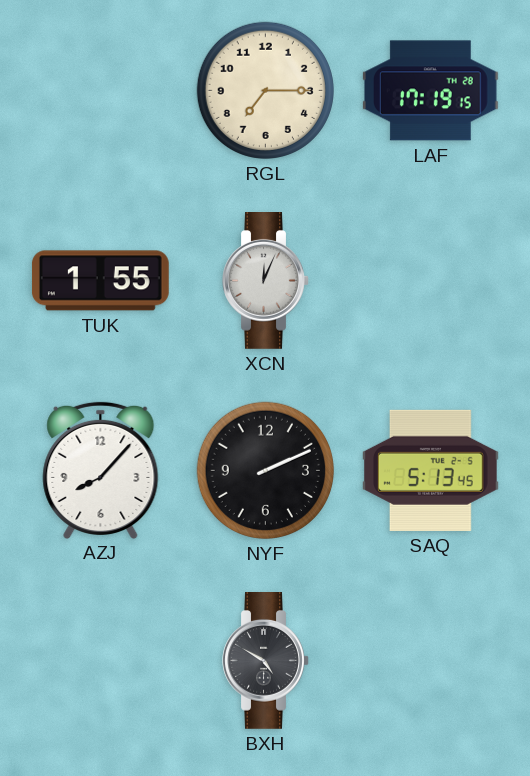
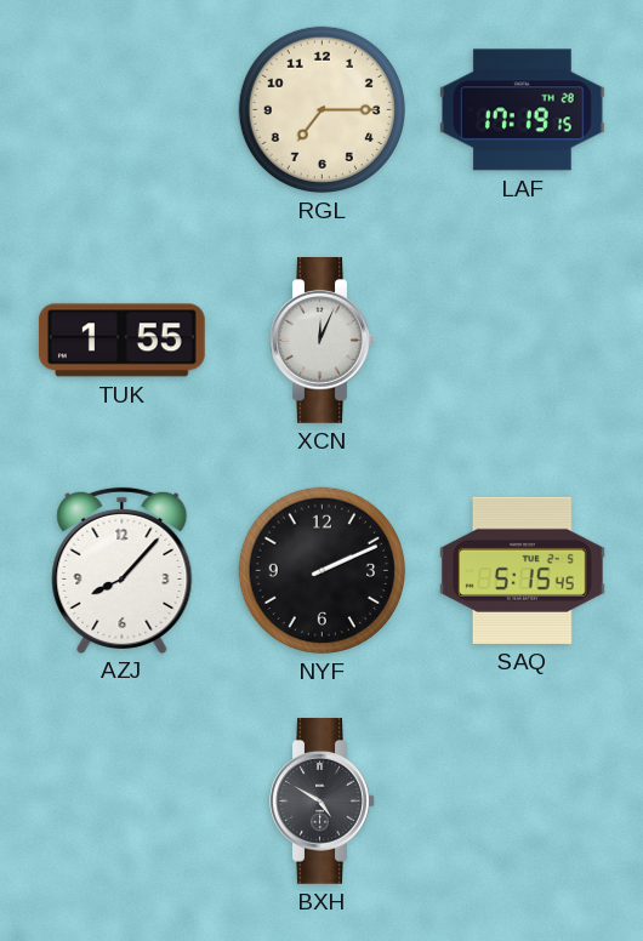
SAQ: 5:13 -> 5:15 (523, 570)
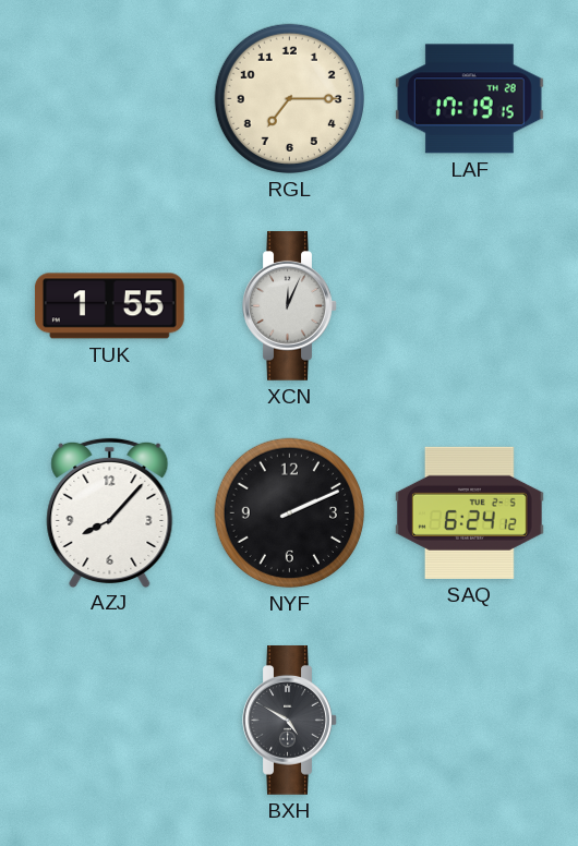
SAQ: 5:15 -> 6:24 (470, 512)
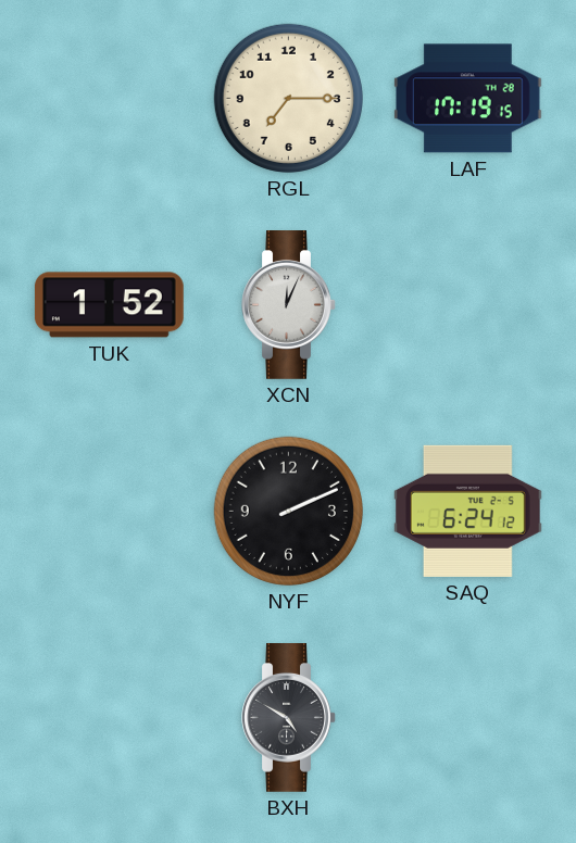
TUK: 1:55 -> 1:52 (109, 305)
AZJ: 8:07 -> none (110, 512)
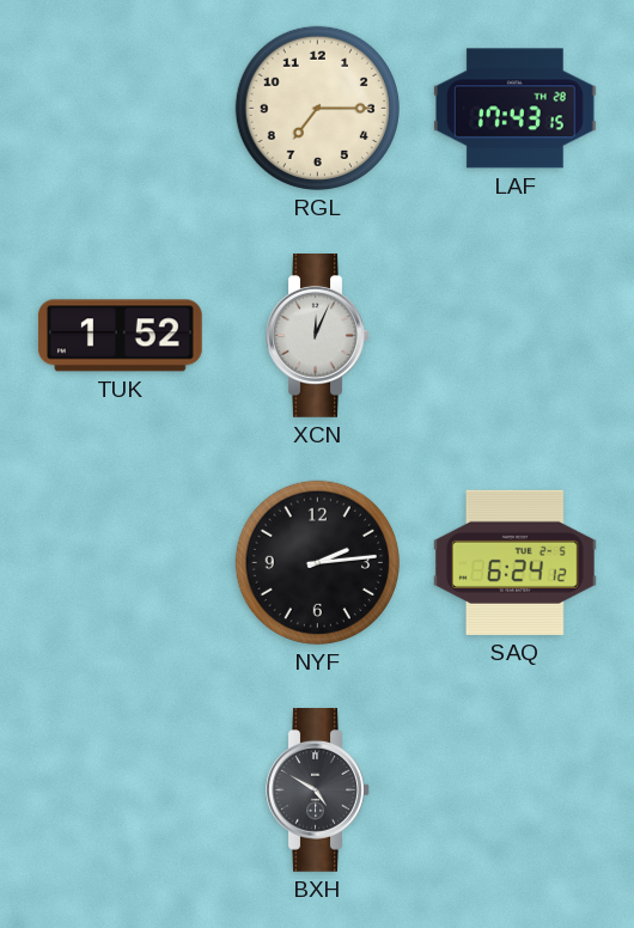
LAF: 17:19 -> 17:43 (514, 109)
NYF: 2:11 -> 2:14 (317, 562)
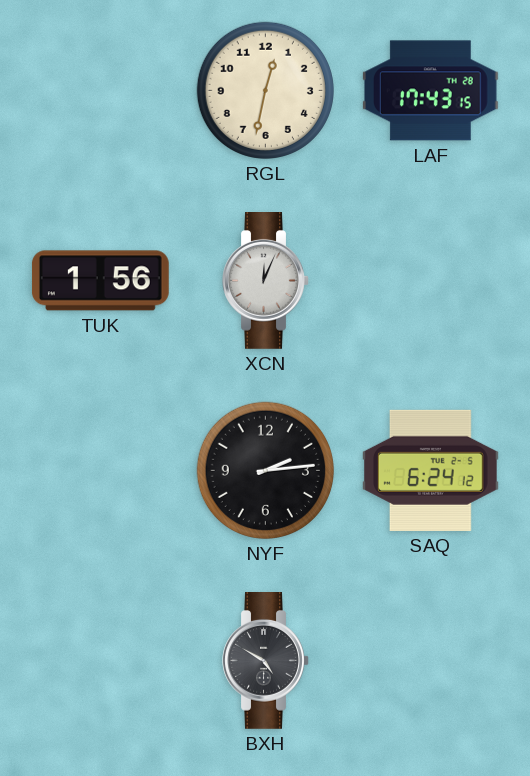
RGL: 7:15 -> 12:32 (265, 90)
TUK: 1:52 -> 1:56 (100, 281)
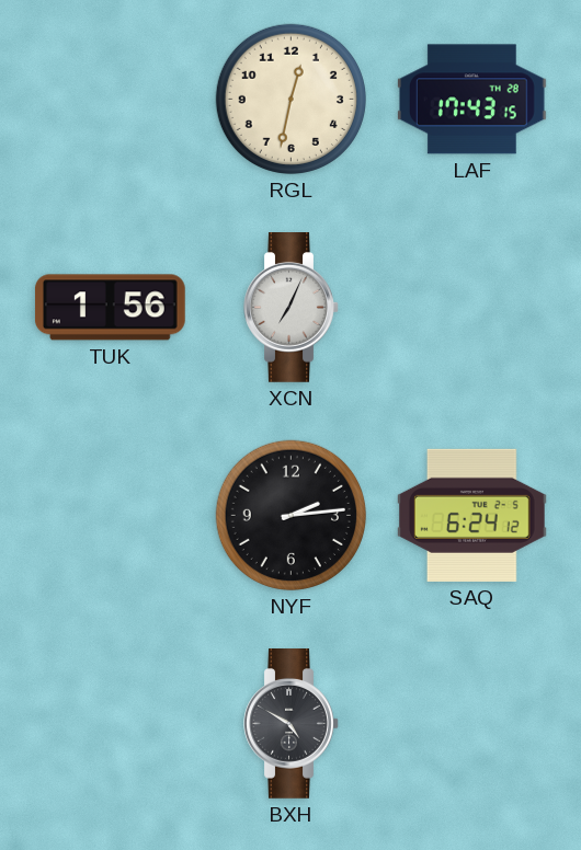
XCN: 12:04 -> 7:04 (292, 308)
